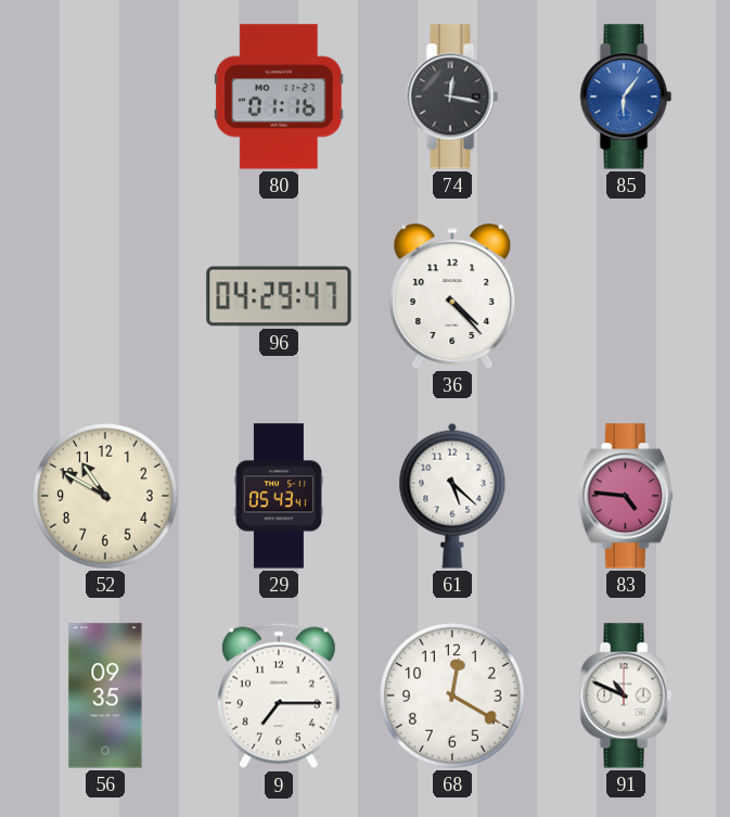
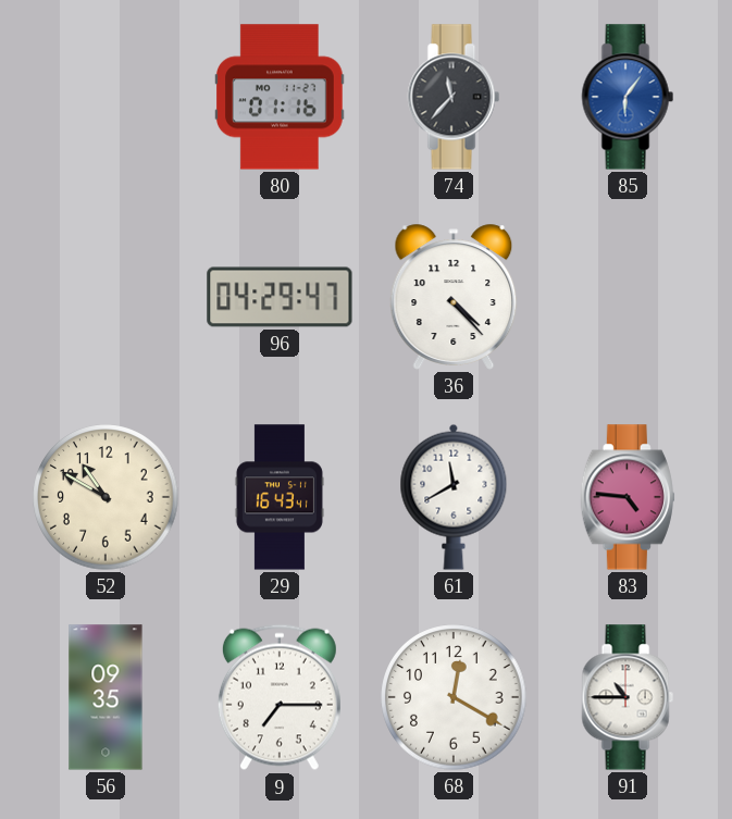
74: 12:17 -> 11:37 (454, 97)
29: 05:43 -> 16:43 (280, 497)
61: 5:22 -> 11:40 (454, 497)
91: 10:49 -> 10:45 (628, 697)
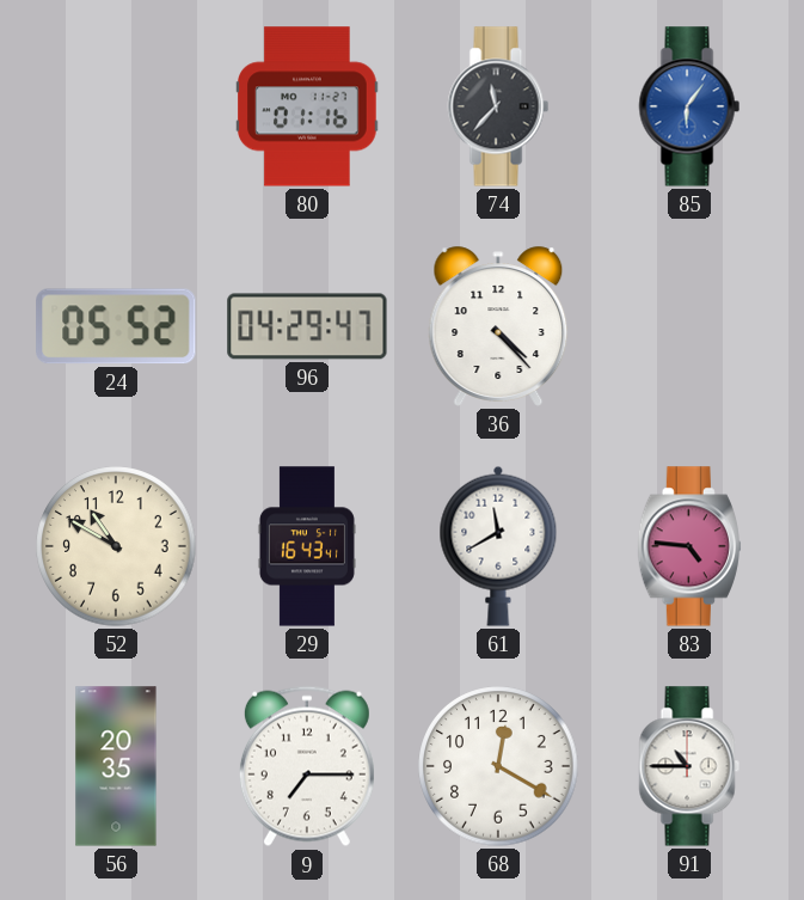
24: none -> 05:52 (116, 326)
56: 09:35 -> 20:35 (116, 766)
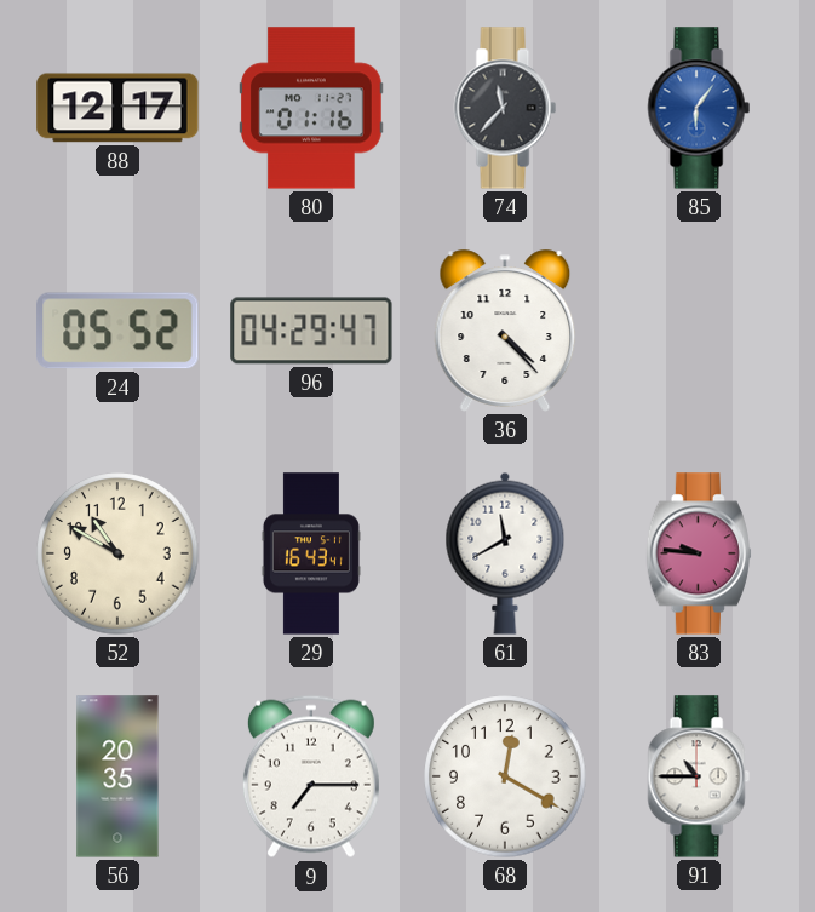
88: none -> 12:17 (117, 108)
83: 4:46 -> 9:46 (699, 553)
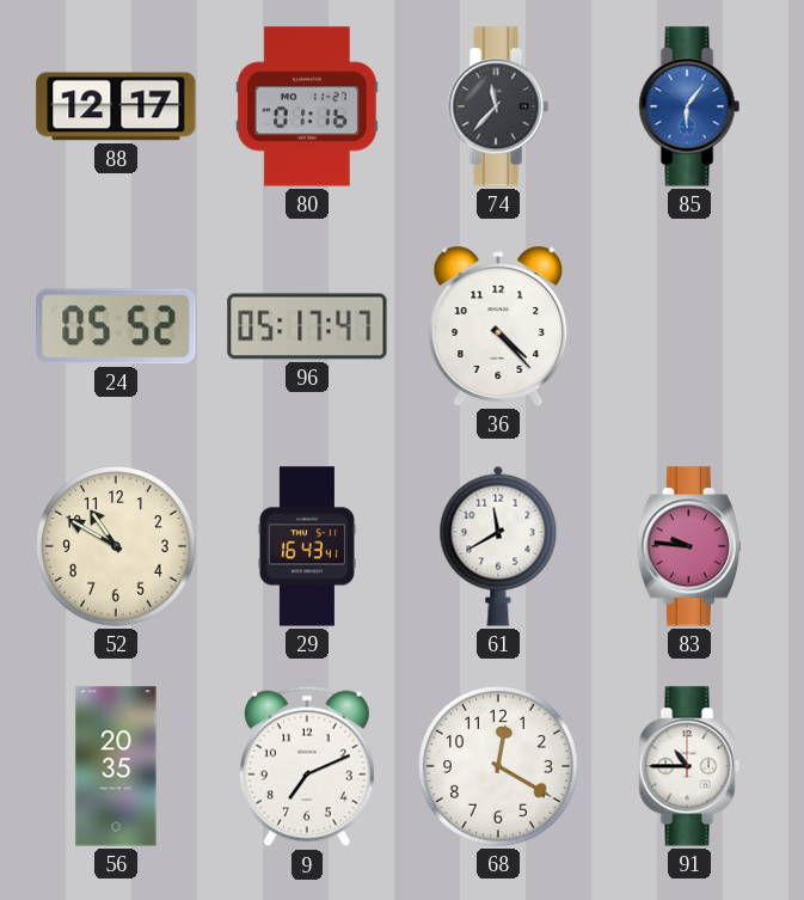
96: 04:29 -> 05:17 (307, 326)
9: 7:15 -> 7:11 (307, 766)
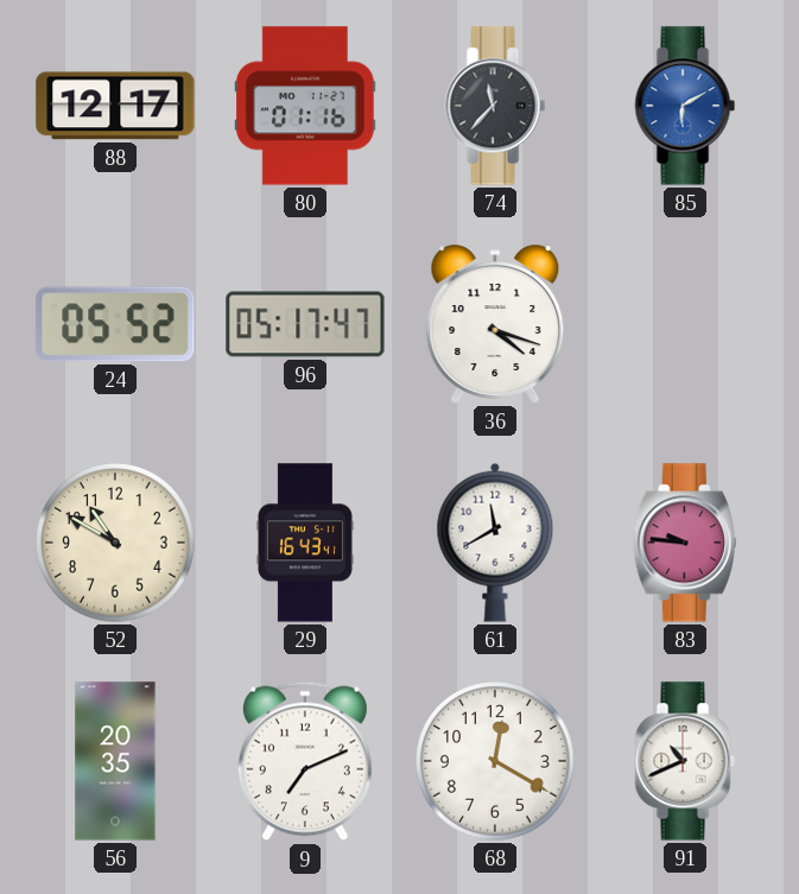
85: 6:06 -> 6:10 (685, 106)
36: 4:23 -> 4:18 (495, 324)
91: 10:45 -> 10:41 (685, 761)
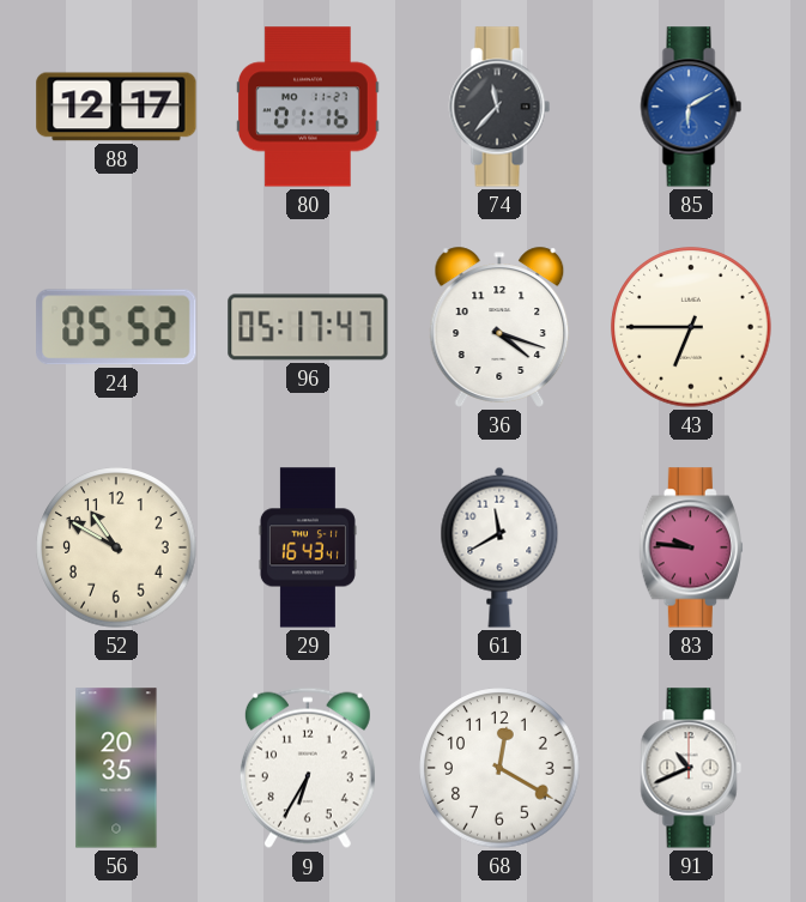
43: none -> 6:45 (691, 327)
9: 7:11 -> 6:35 (308, 768)
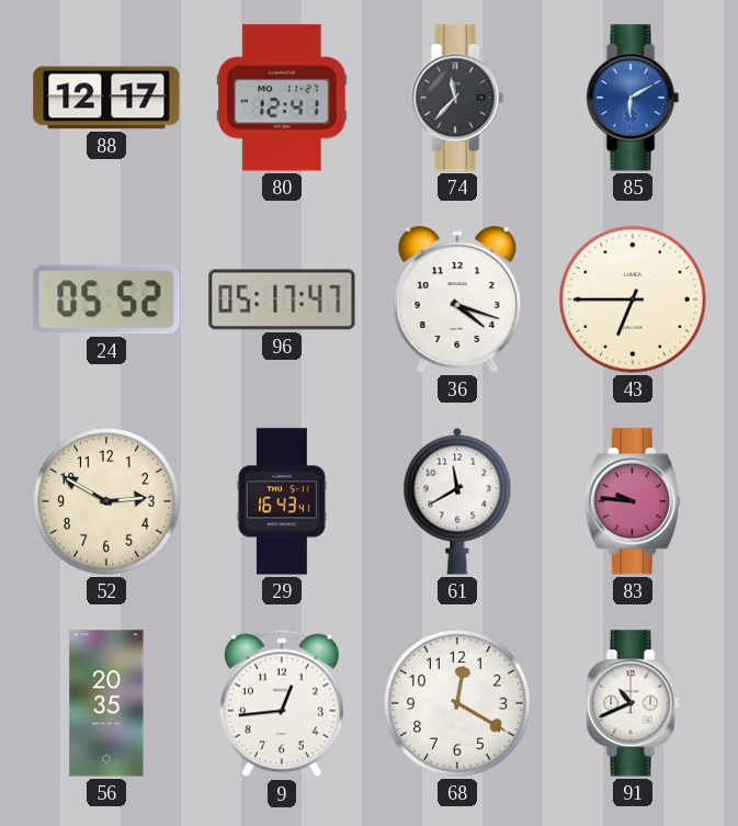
80: 01:16 -> 12:41 (283, 98)
52: 10:50 -> 2:50 (106, 501)
9: 6:35 -> 12:44 (282, 703)
